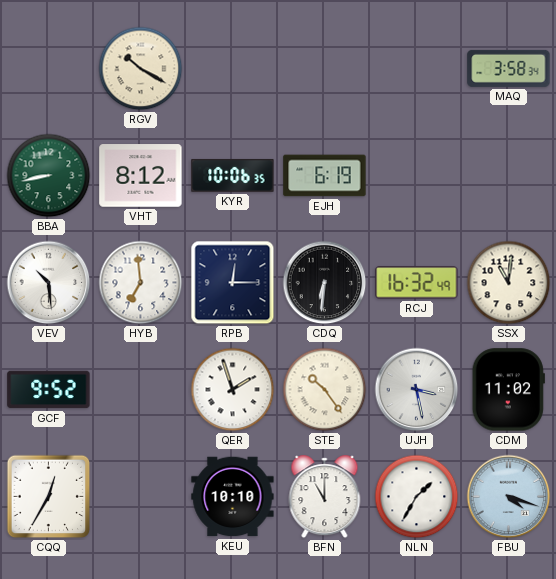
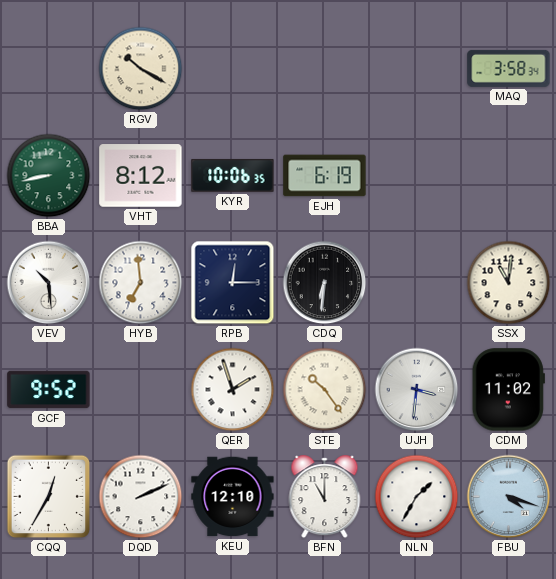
RCJ: 16:32 -> none (417, 283)
UJH: 3:28 -> 3:31 (417, 390)
DQD: none -> 2:11 (141, 497)
KEU: 10:10 -> 12:10 (233, 497)
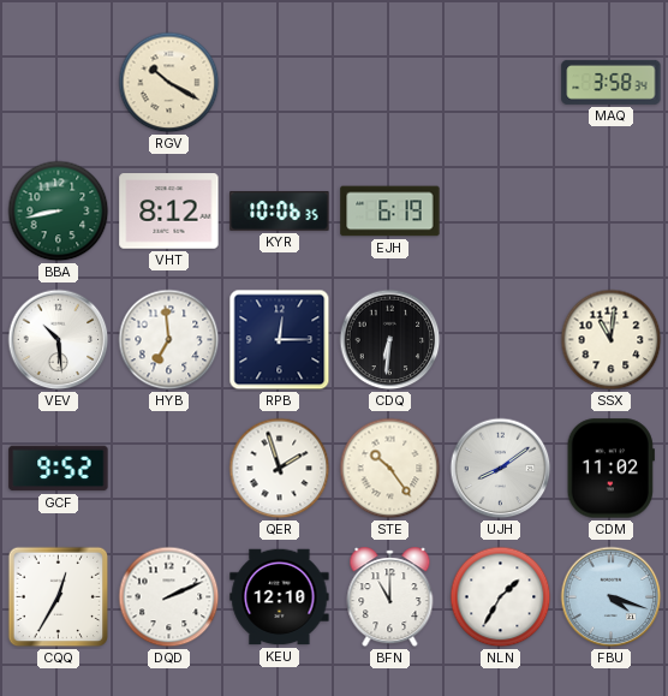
UJH: 3:31 -> 8:09 (501, 469)
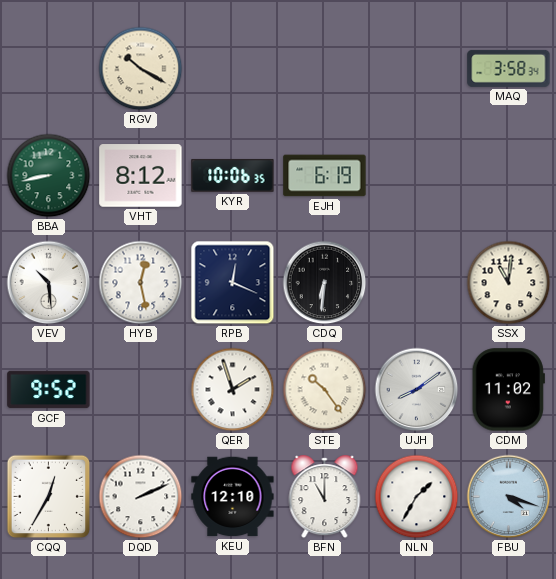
HYB: 6:59 -> 12:28 (141, 283)
RPB: 12:15 -> 12:19 (233, 283)
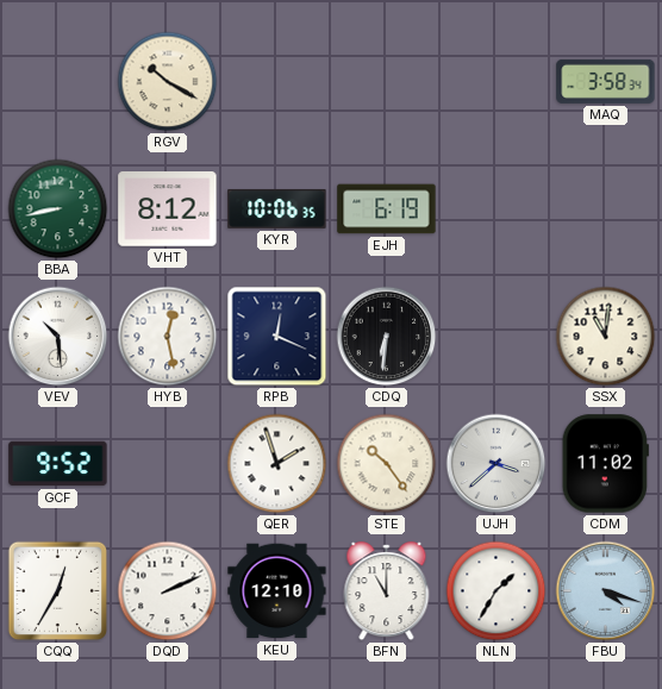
UJH: 8:09 -> 3:38 (496, 464)
